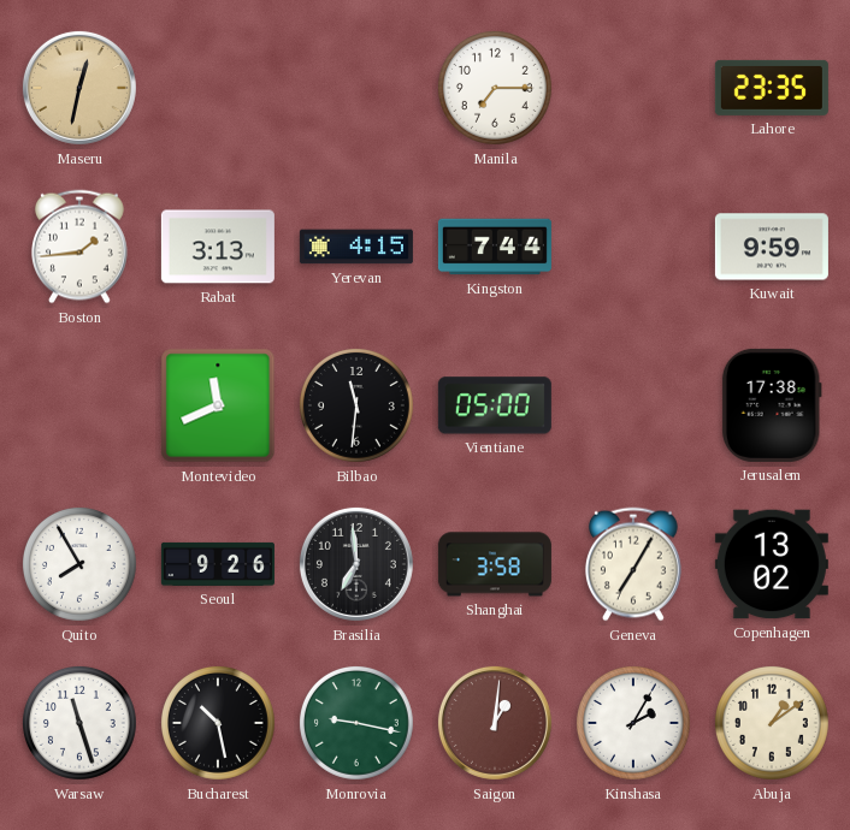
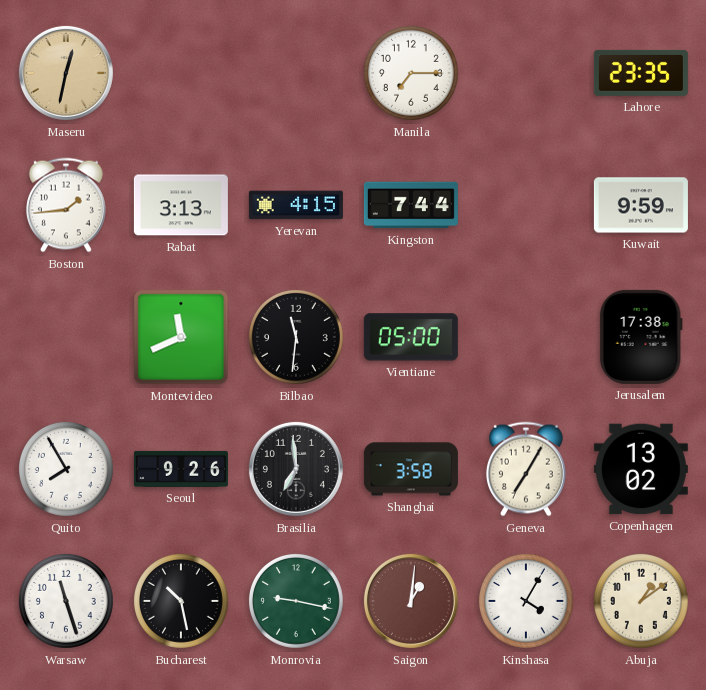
Kinshasa: 2:05 -> 4:05 (526, 601)
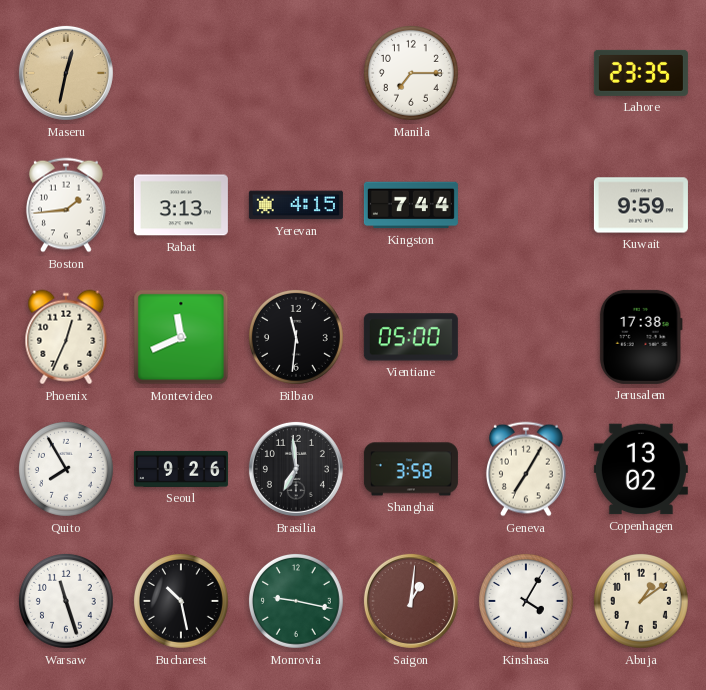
Phoenix: none -> 12:34 (66, 337)
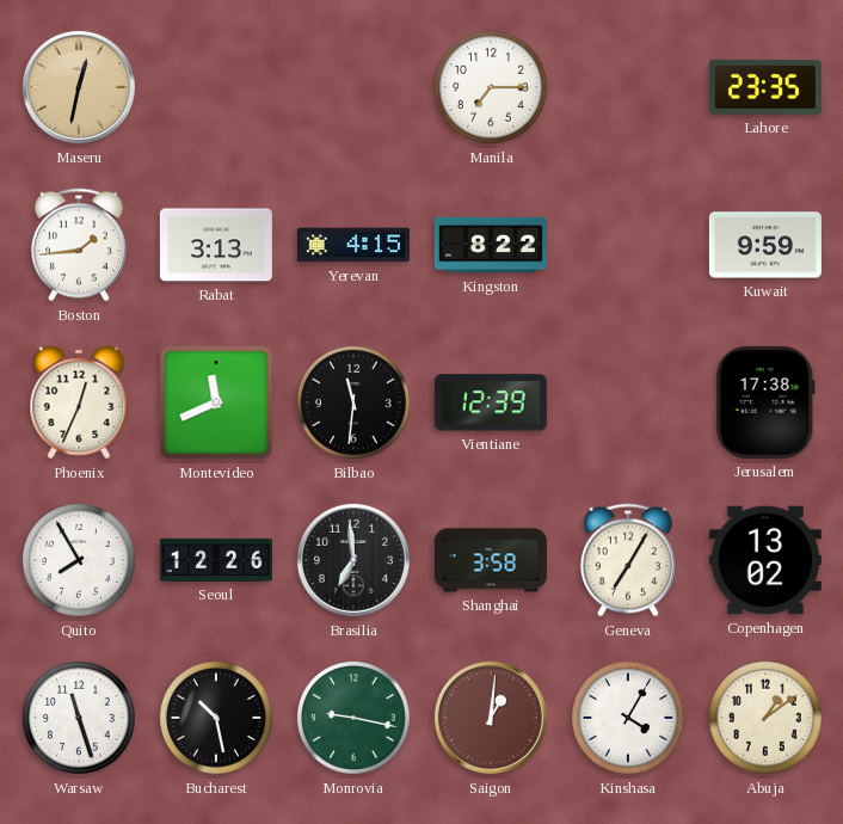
Kingston: 7:44 -> 8:22 (491, 245)
Vientiane: 05:00 -> 12:39 (491, 402)
Seoul: 9:26 -> 12:26 (216, 560)
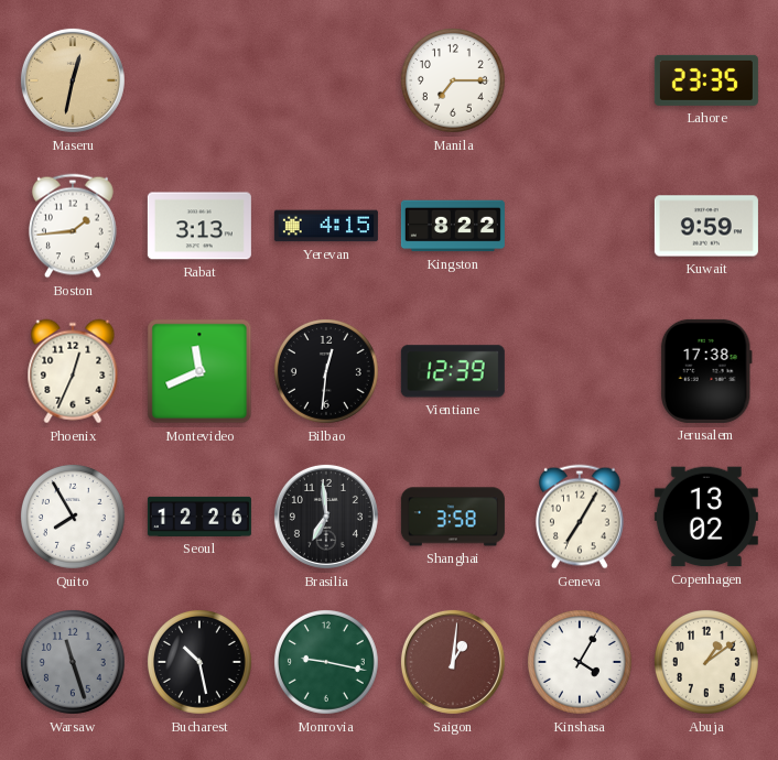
Bilbao: 11:31 -> 12:31 (326, 371)
Warsaw dial: white -> grey (73, 662)
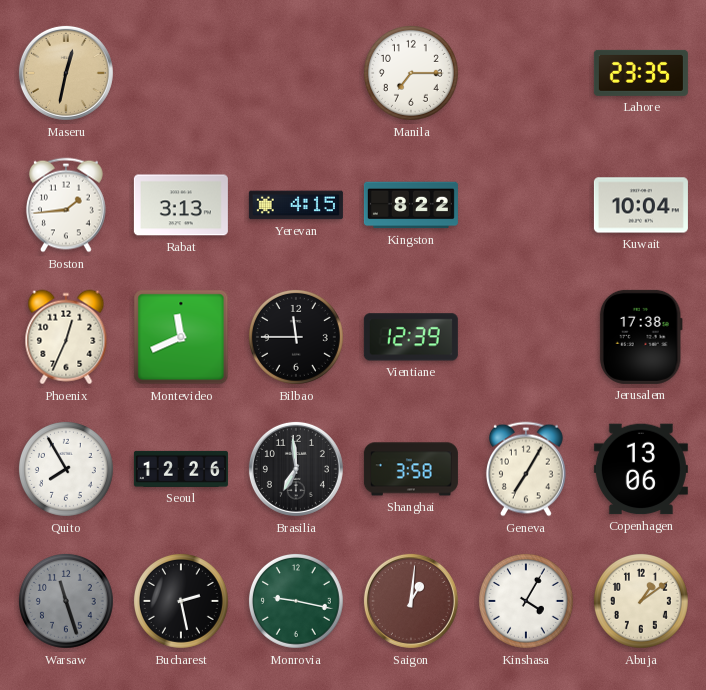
Kuwait: 9:59 -> 10:04 (641, 205)
Bilbao: 12:31 -> 11:45 (296, 337)
Copenhagen: 13:02 -> 13:06 (641, 469)
Bucharest: 10:28 -> 2:28 (181, 601)
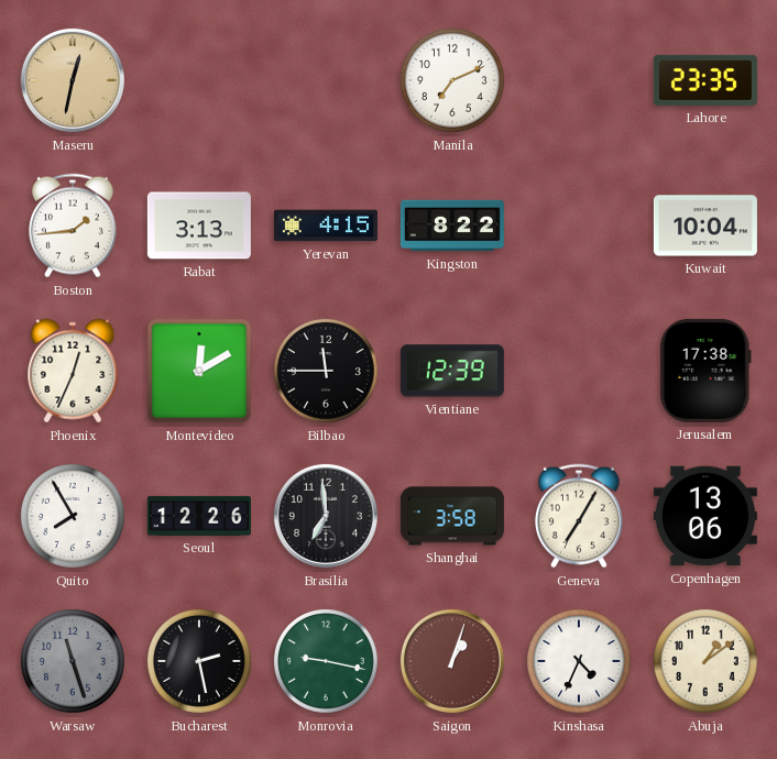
Manila: 7:15 -> 7:11 (452, 80)
Montevideo: 11:41 -> 12:10 (199, 371)
Saigon: 1:01 -> 1:03 (452, 661)
Kinshasa: 4:05 -> 4:34 (579, 661)
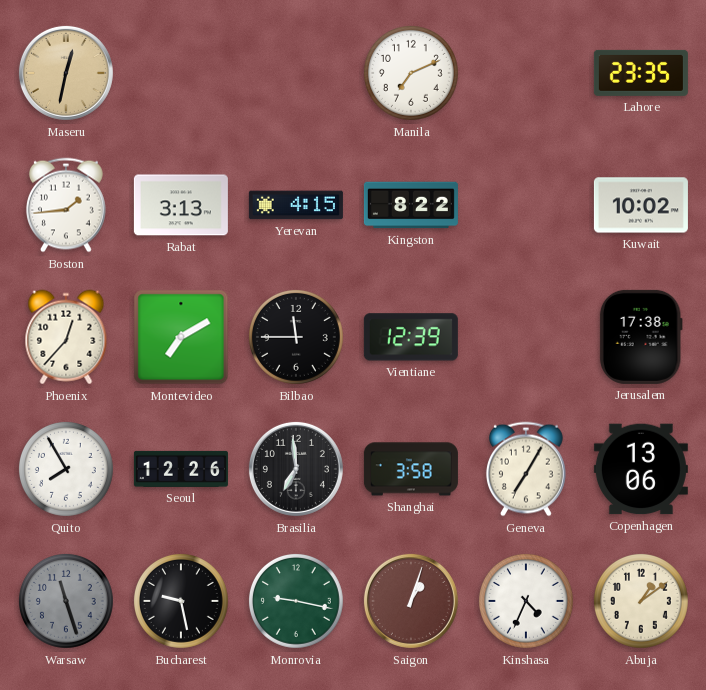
Kuwait: 10:04 -> 10:02 (641, 205)
Phoenix: 12:34 -> 12:37 (66, 337)
Montevideo: 12:10 -> 7:10 (181, 337)
Bucharest: 2:28 -> 9:28 (181, 601)
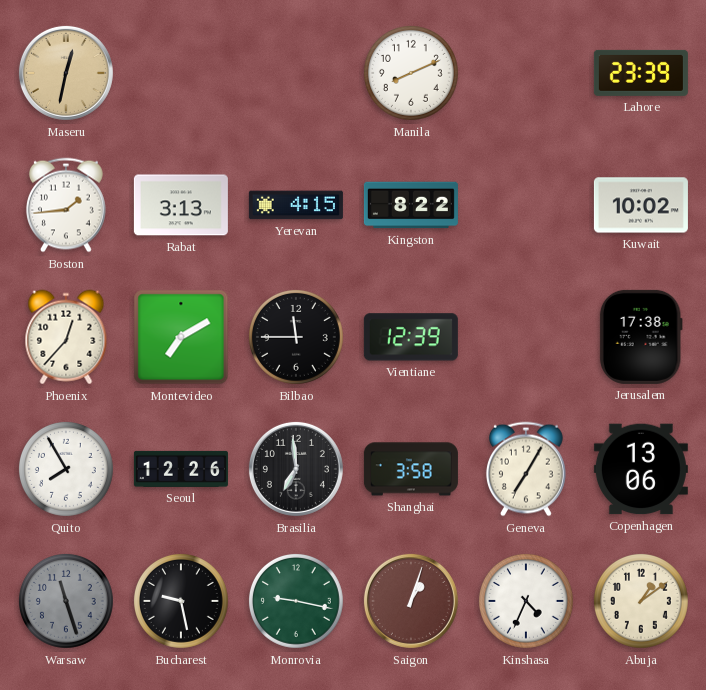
Manila: 7:11 -> 8:11 (411, 73)
Lahore: 23:35 -> 23:39 (641, 73)
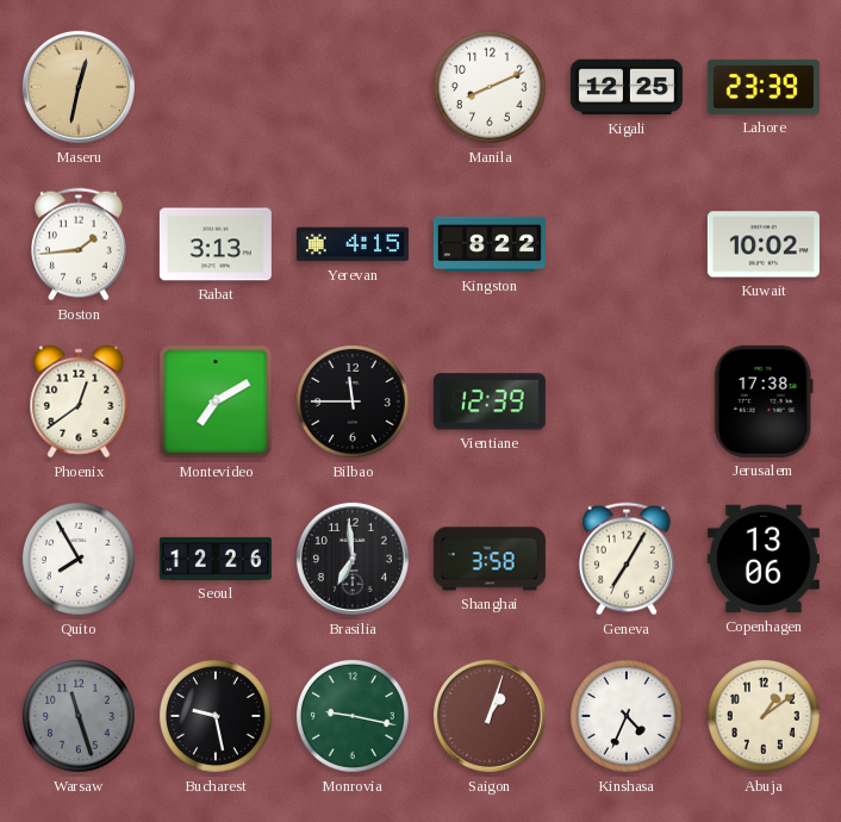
Kigali: none -> 12:25 (627, 87)
Phoenix: 12:37 -> 12:39 (79, 401)
